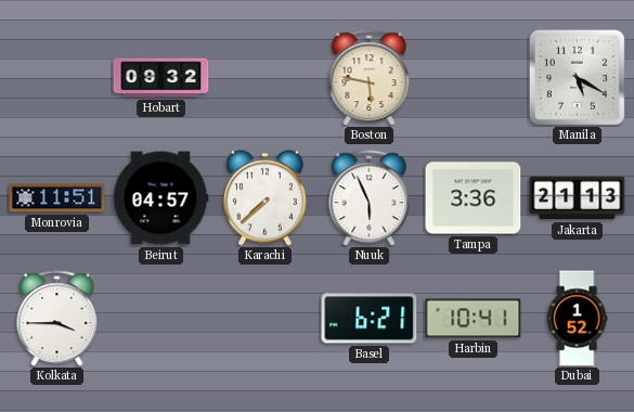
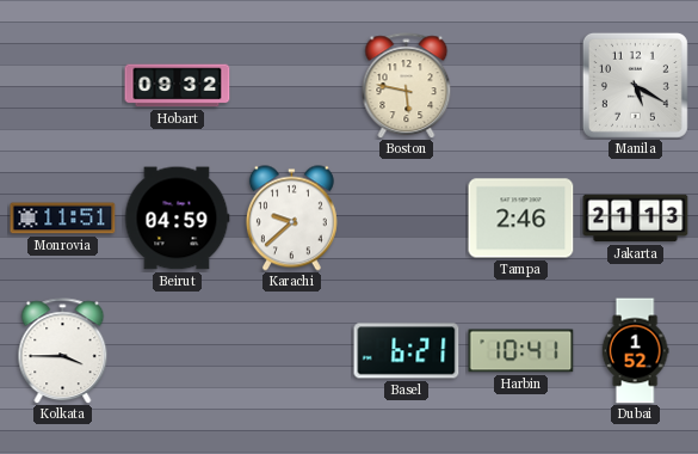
Beirut: 04:57 -> 04:59 (177, 219)
Karachi: 7:38 -> 9:38 (291, 219)
Nuuk: 5:56 -> none (370, 198)
Tampa: 3:36 -> 2:46 (521, 219)
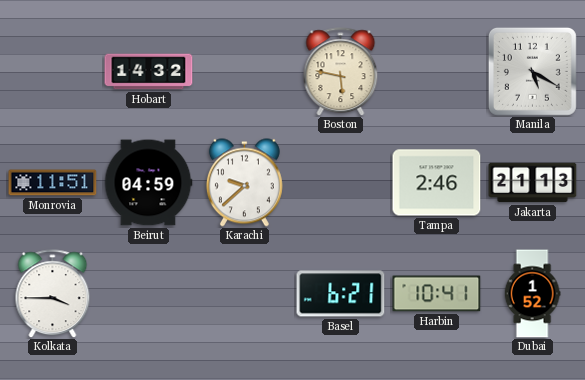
Hobart: 09:32 -> 14:32 (149, 72)
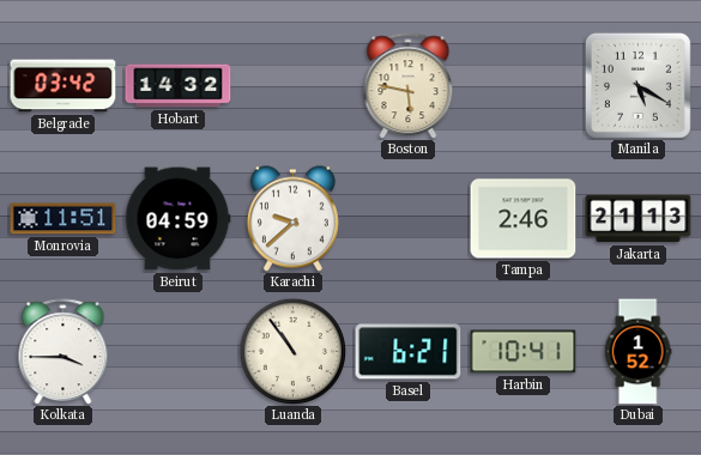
Belgrade: none -> 03:42 (64, 86)
Luanda: none -> 10:54 (292, 351)
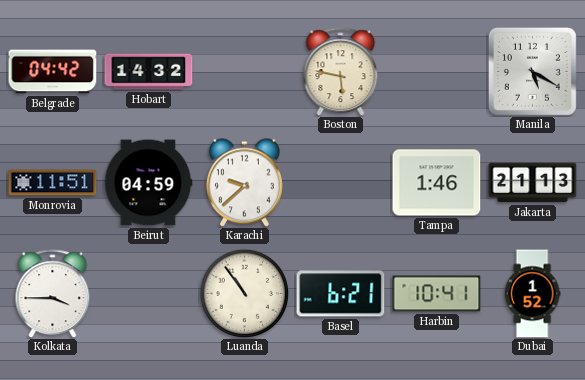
Belgrade: 03:42 -> 04:42 (53, 72)
Tampa: 2:46 -> 1:46 (437, 183)
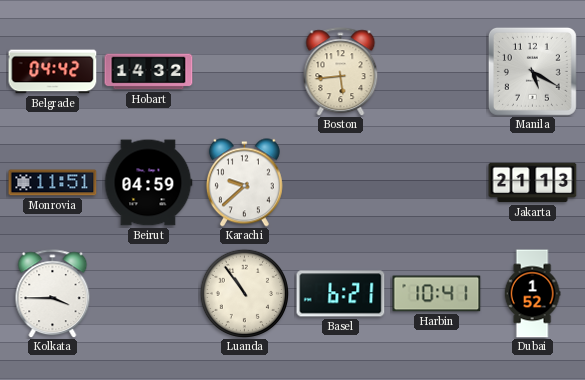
Boston: 5:47 -> 5:44 (341, 72)
Tampa: 1:46 -> none (437, 183)
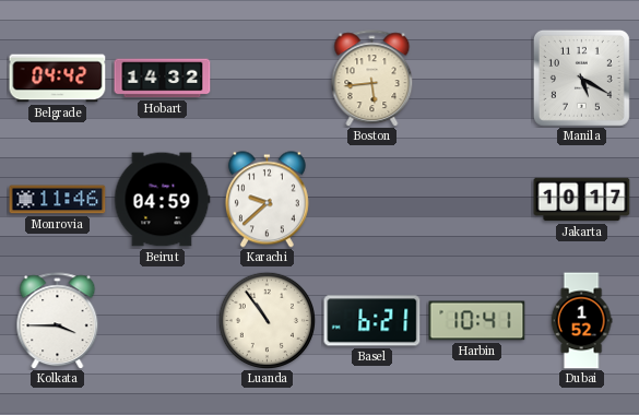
Monrovia: 11:51 -> 11:46 (58, 200)
Jakarta: 21:13 -> 10:17 (582, 200)
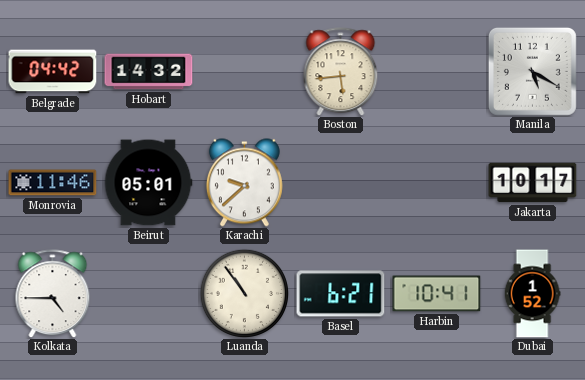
Beirut: 04:59 -> 05:01 (148, 183)
Kolkata: 3:45 -> 4:45 (53, 294)
